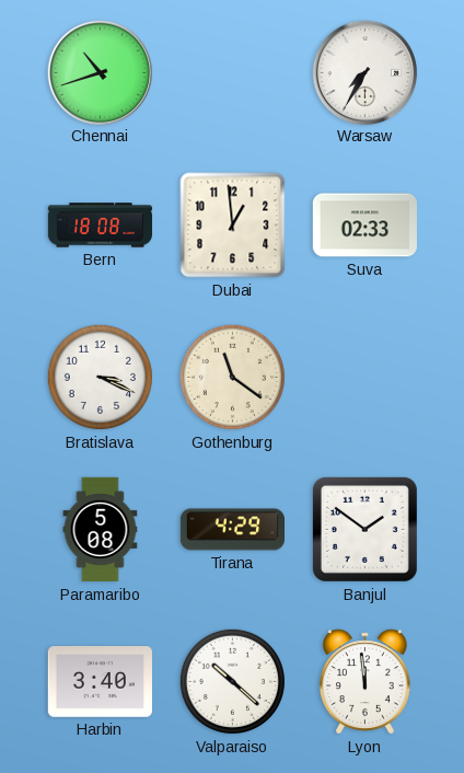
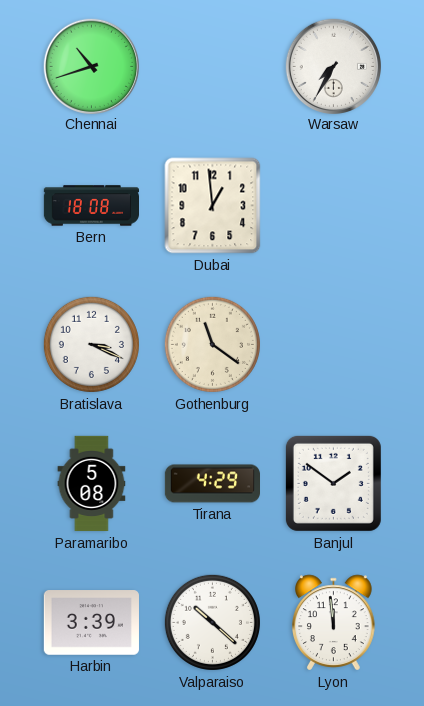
Suva: 02:33 -> none (364, 226)
Harbin: 3:40 -> 3:39 (91, 623)
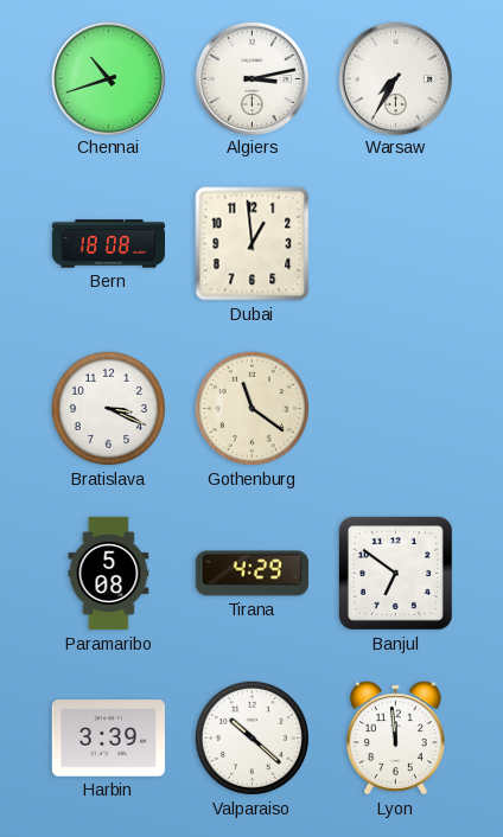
Algiers: none -> 3:13 (251, 78)
Banjul: 1:51 -> 6:51 (395, 573)
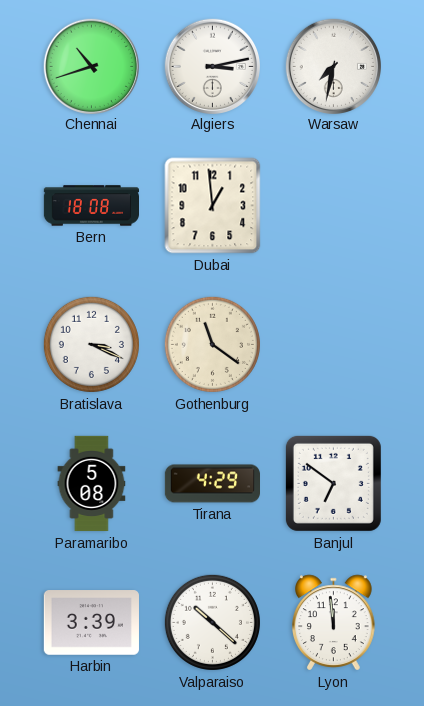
Warsaw: 7:35 -> 7:32 (333, 66)
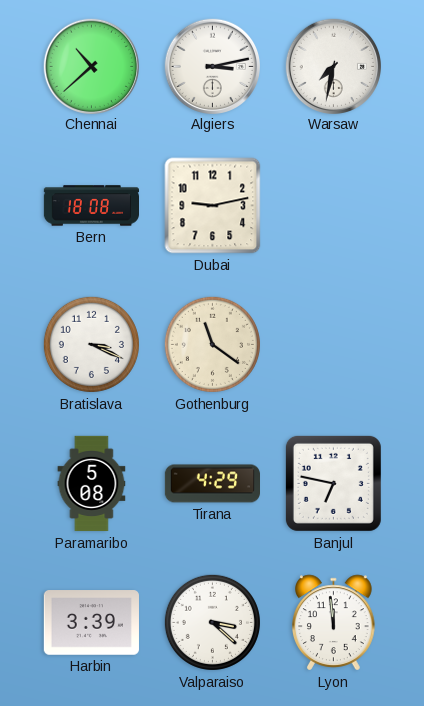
Chennai: 10:42 -> 10:38 (91, 66)
Dubai: 12:59 -> 9:13 (213, 206)
Banjul: 6:51 -> 6:47 (333, 483)
Valparaiso: 10:22 -> 3:22 (212, 622)
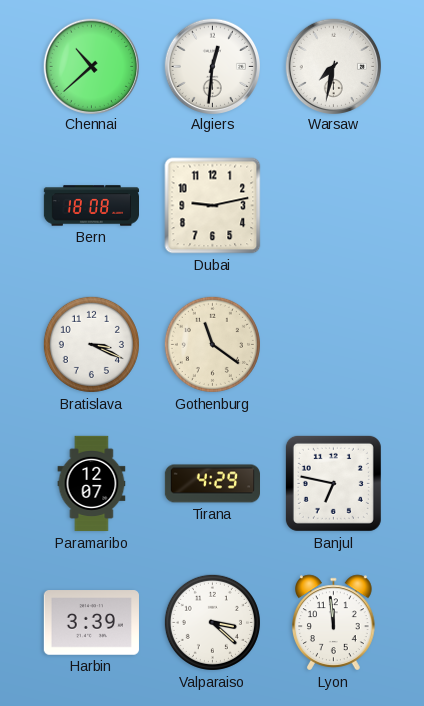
Algiers: 3:13 -> 12:31 (212, 66)
Paramaribo: 5:08 -> 12:07 (92, 484)
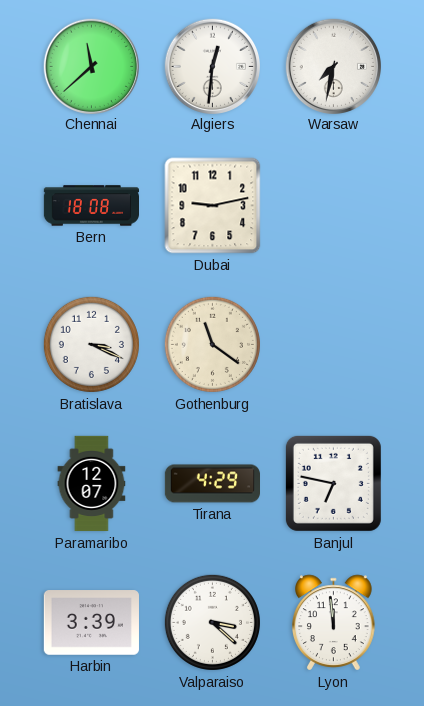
Chennai: 10:38 -> 11:38 (91, 66)
